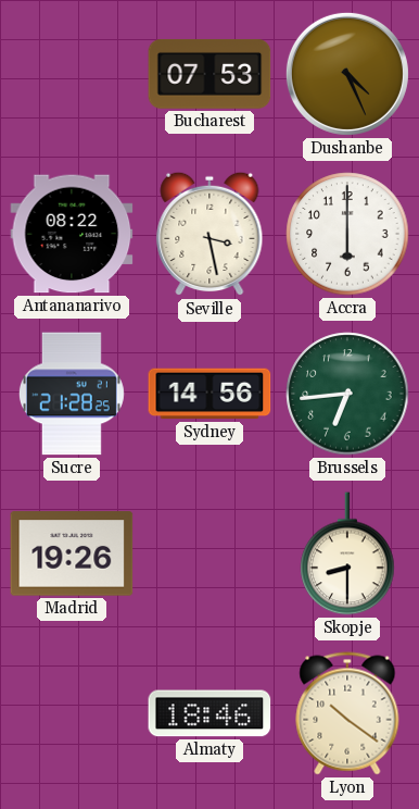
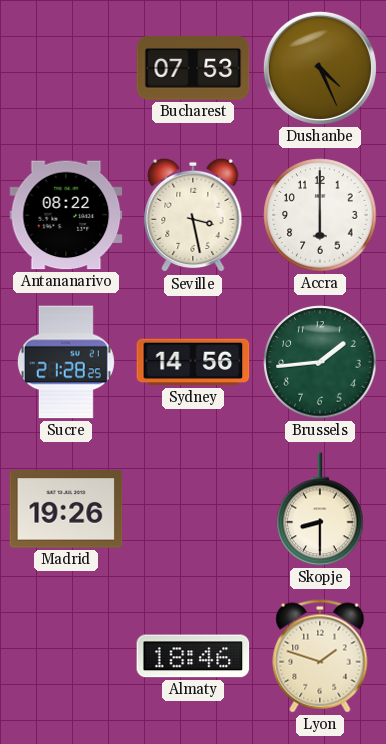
Brussels: 6:44 -> 1:44 (320, 362)
Lyon: 10:21 -> 1:48 (320, 656)
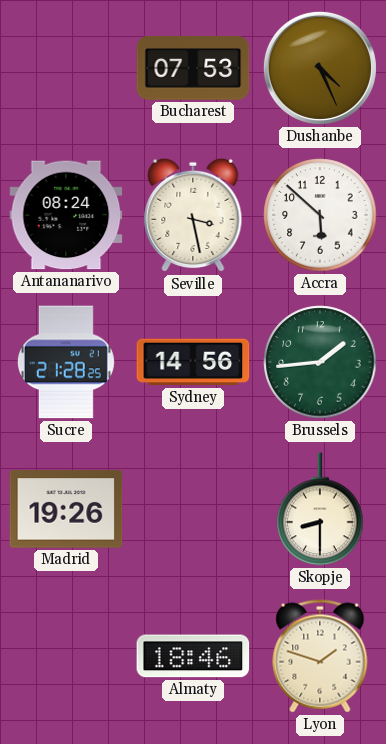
Antananarivo: 08:22 -> 08:24 (66, 215)
Accra: 6:00 -> 5:52 (320, 215)
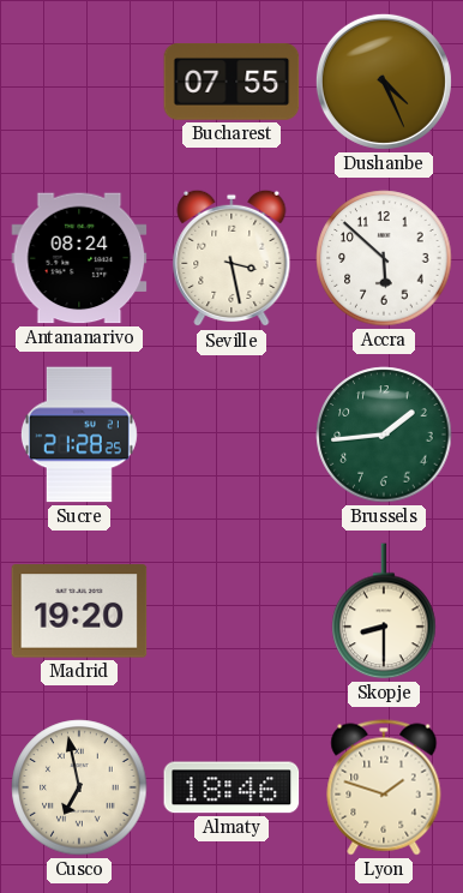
Bucharest: 07:53 -> 07:55 (231, 83)
Sydney: 14:56 -> none (193, 362)
Madrid: 19:26 -> 19:20 (79, 611)
Cusco: none -> 6:58 (79, 787)
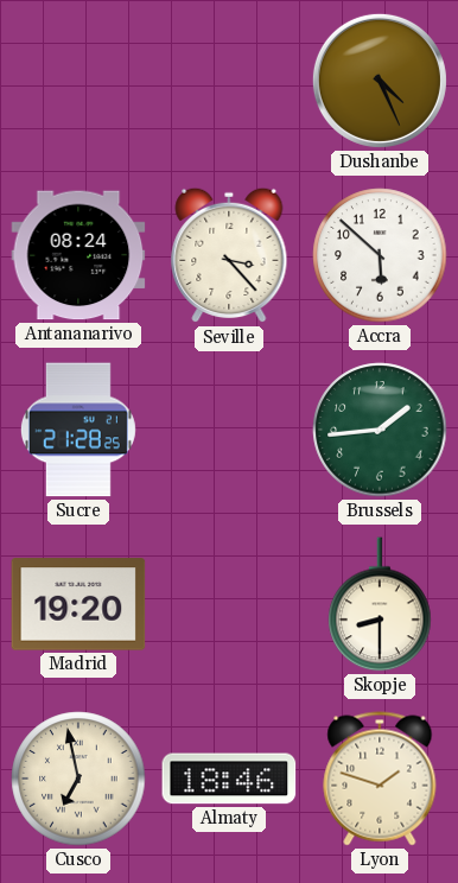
Bucharest: 07:55 -> none (231, 83)
Seville: 3:28 -> 3:23 (229, 255)
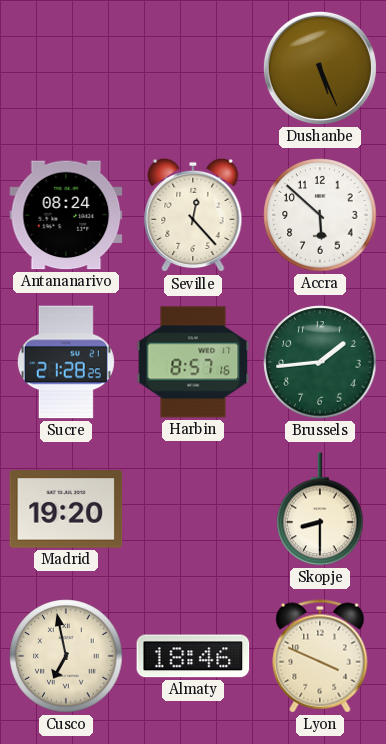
Dushanbe: 4:26 -> 5:26 (320, 68)
Seville: 3:23 -> 12:23 (193, 215)
Harbin: none -> 8:57 (193, 362)
Lyon: 1:48 -> 3:49 (320, 656)
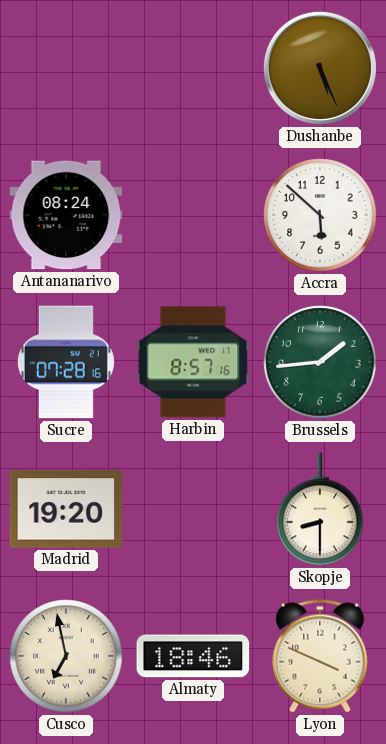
Seville: 12:23 -> none (193, 215)
Sucre: 21:28 -> 07:28 (66, 362)
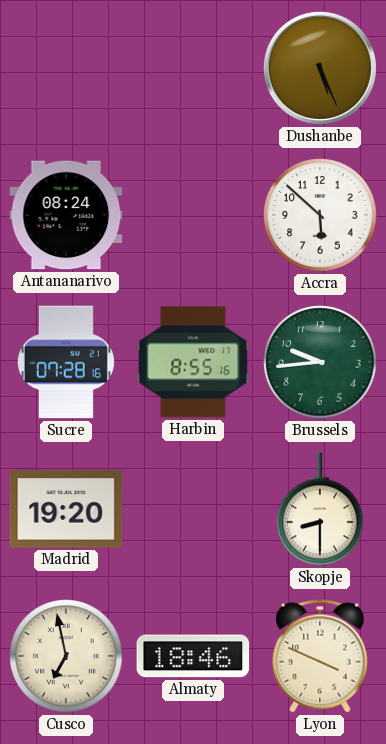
Harbin: 8:57 -> 8:55 (193, 362)
Brussels: 1:44 -> 9:44 (320, 362)
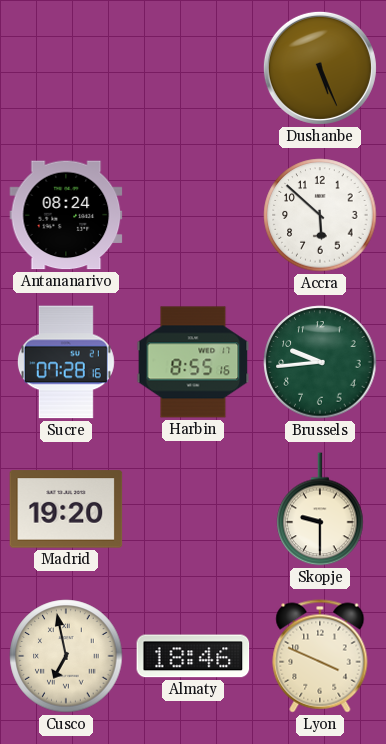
Skopje: 8:30 -> 9:30 (320, 509)
